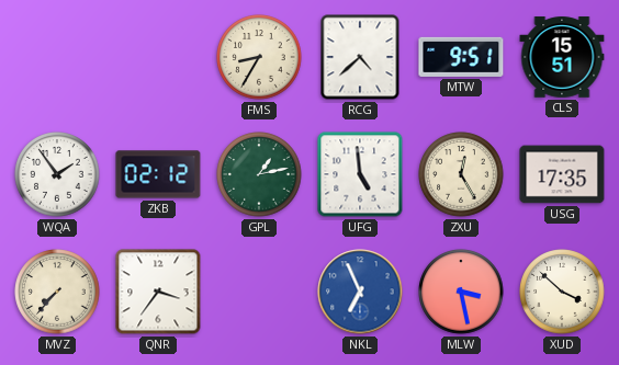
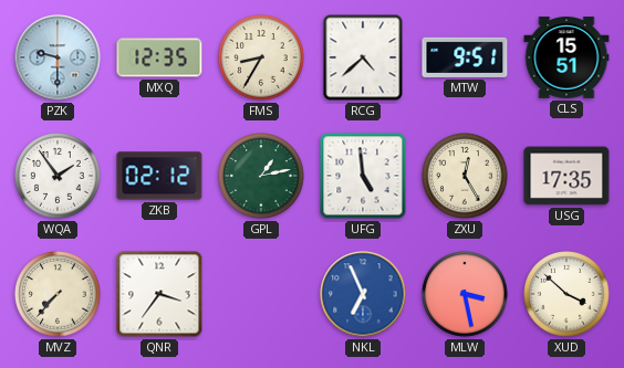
PZK: none -> 9:30 (58, 57)
MXQ: none -> 12:35 (159, 57)
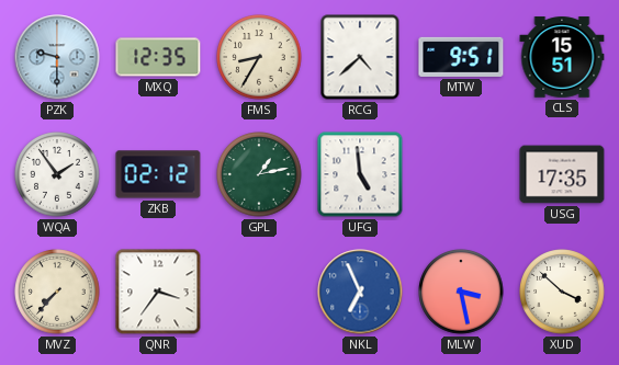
ZXU: 12:25 -> none (465, 176)
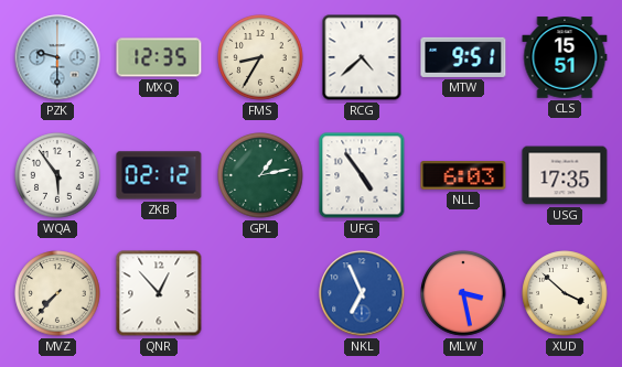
WQA: 1:54 -> 5:54 (57, 175)
UFG: 4:59 -> 4:54 (362, 175)
NLL: none -> 6:03 (463, 175)
QNR: 3:36 -> 12:53 (159, 293)
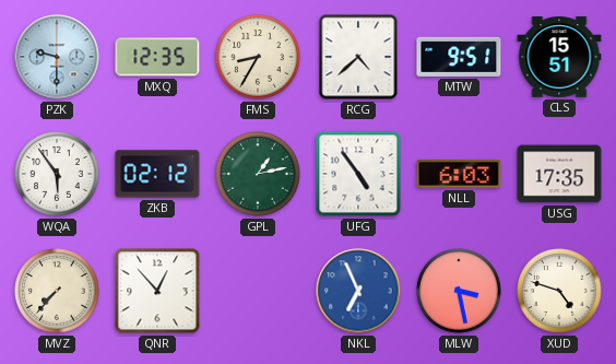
XUD: 3:52 -> 4:48 (559, 291)
